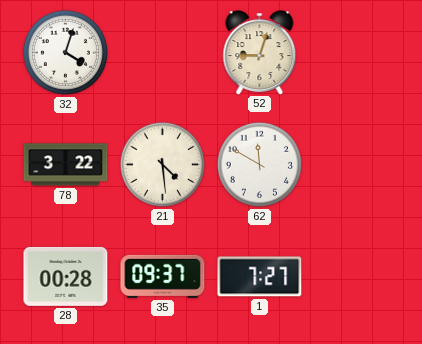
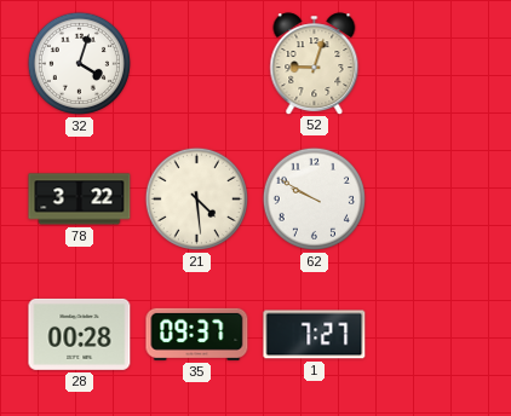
62: 11:50 -> 9:50 (314, 198)
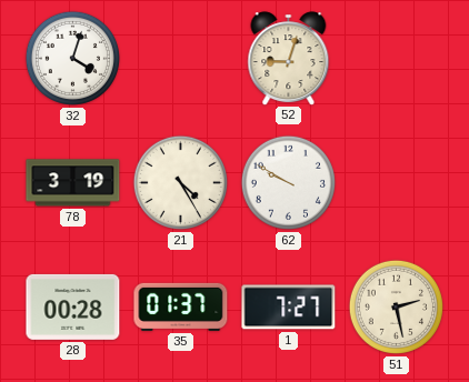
78: 3:22 -> 3:19 (73, 183)
21: 4:29 -> 4:25 (180, 182)
35: 09:37 -> 01:37 (181, 306)
51: none -> 2:28 (396, 306)
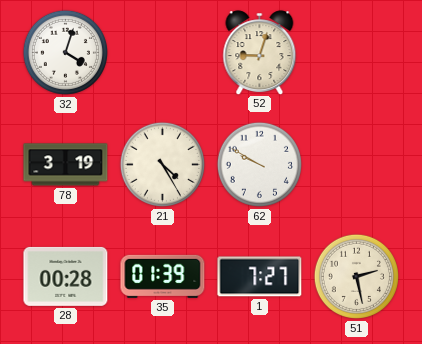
35: 01:37 -> 01:39 (163, 276)
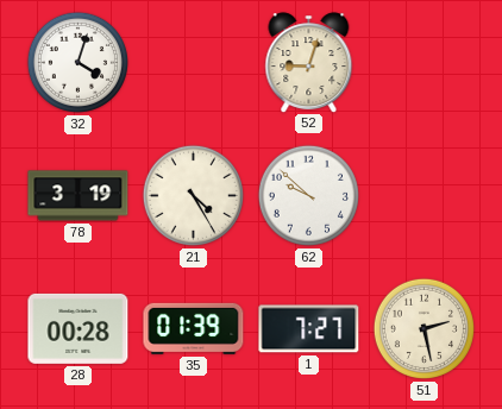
62: 9:50 -> 9:52 (308, 195)
